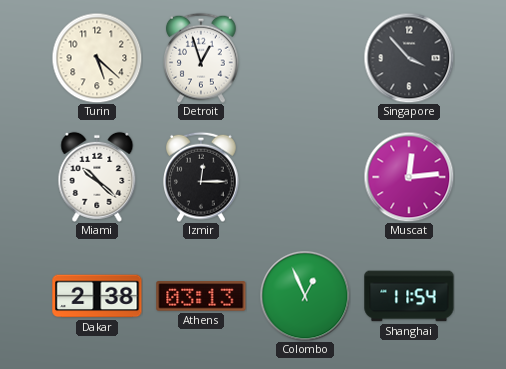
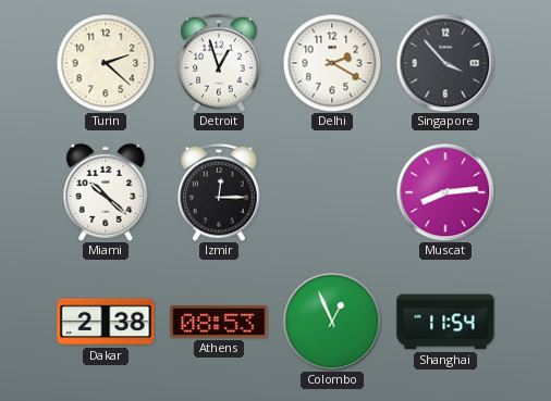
Turin: 5:22 -> 2:22 (106, 63)
Delhi: none -> 2:20 (332, 63)
Muscat: 12:14 -> 8:14 (445, 192)
Athens: 03:13 -> 08:53 (219, 322)
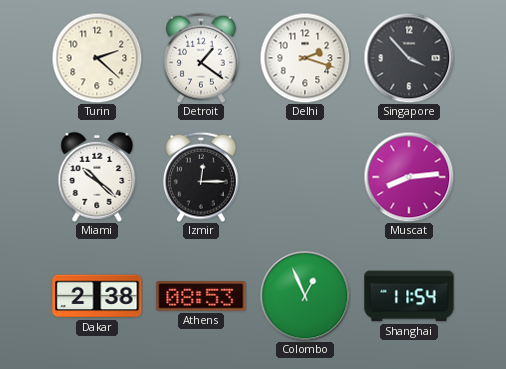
Detroit: 12:57 -> 1:21 (202, 58)
Delhi: 2:20 -> 2:18 (305, 58)
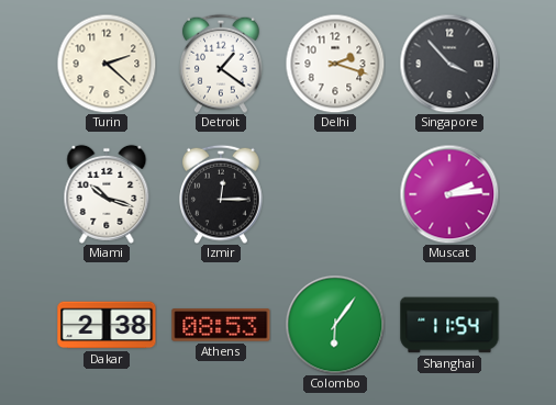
Miami: 10:22 -> 10:18 (107, 194)
Muscat: 8:14 -> 2:14 (449, 194)
Colombo: 12:56 -> 6:06 (335, 325)
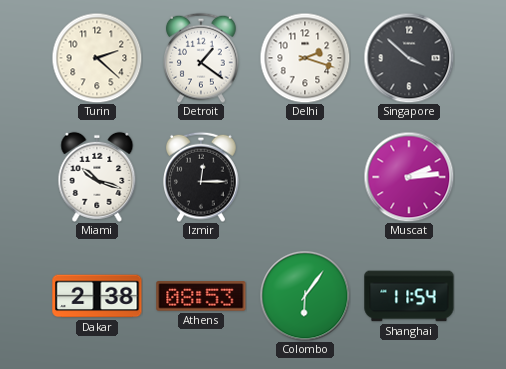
Singapore: 3:53 -> 3:52 (409, 58)
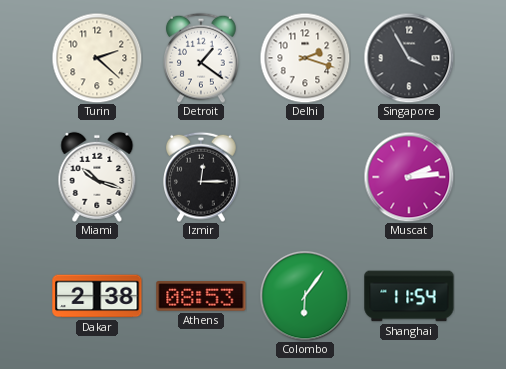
Singapore: 3:52 -> 3:55 (409, 58)
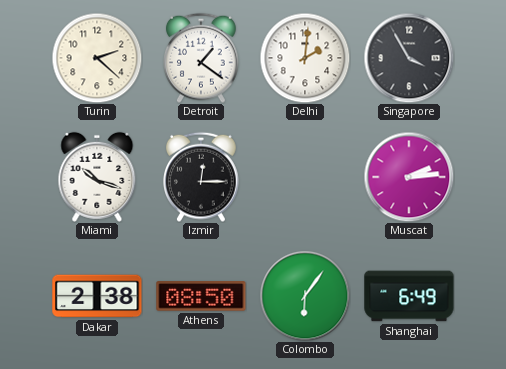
Delhi: 2:18 -> 2:01 (305, 58)
Athens: 08:53 -> 08:50 (201, 296)
Shanghai: 11:54 -> 6:49 (409, 296)
